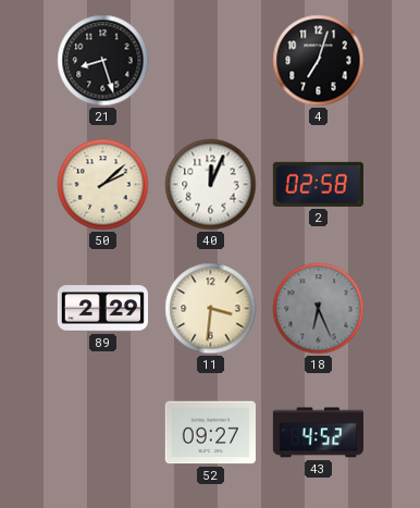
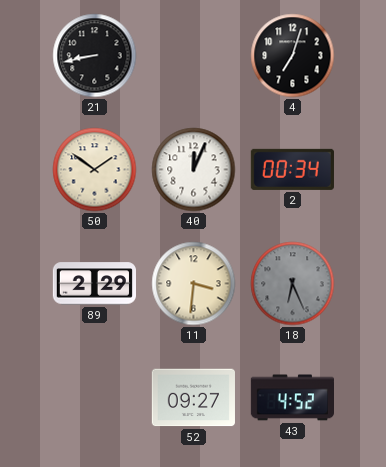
21: 8:27 -> 8:43 (95, 56)
50: 2:08 -> 1:51 (95, 170)
2: 02:58 -> 00:34 (292, 169)
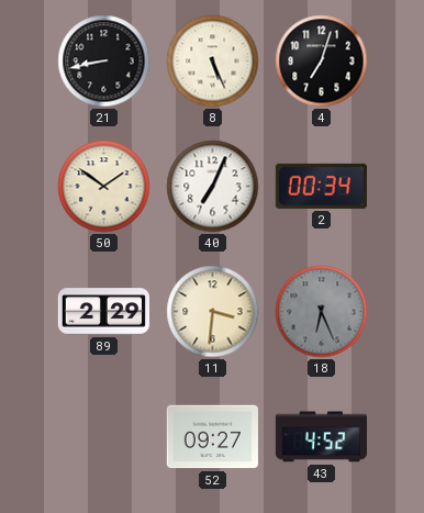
8: none -> 5:26 (213, 62)
40: 12:04 -> 7:04 (213, 187)
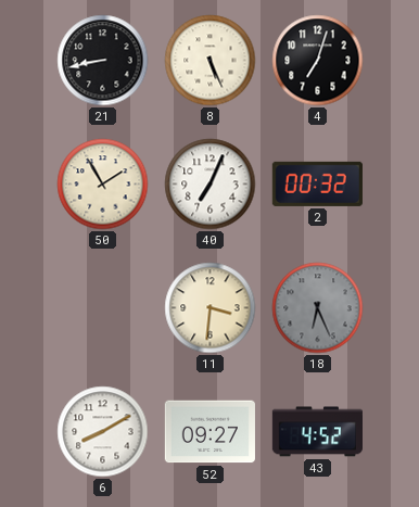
50: 1:51 -> 1:55 (103, 185)
2: 00:34 -> 00:32 (317, 183)
89: 2:29 -> none (103, 312)
6: none -> 8:10 (103, 432)
